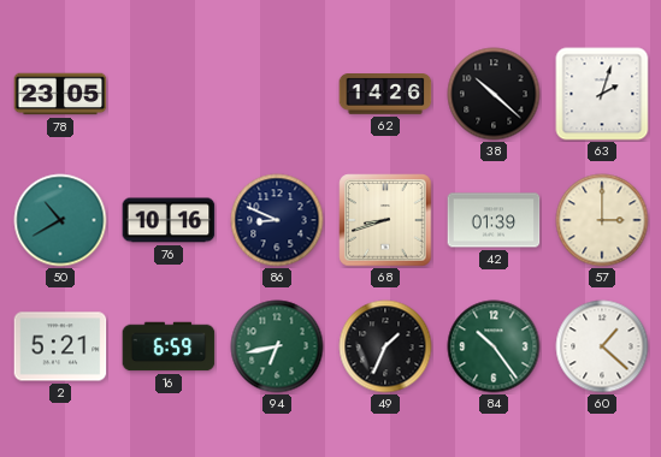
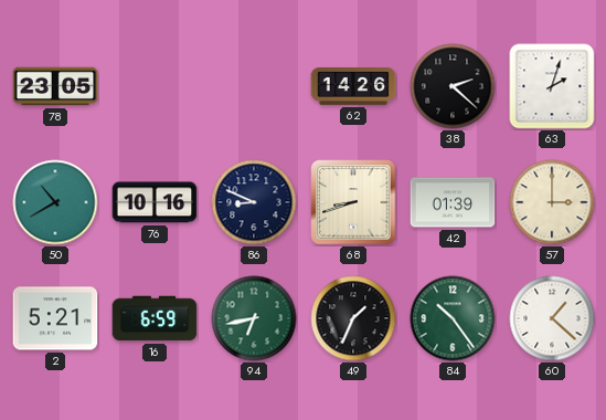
38: 10:22 -> 2:22 (453, 86)
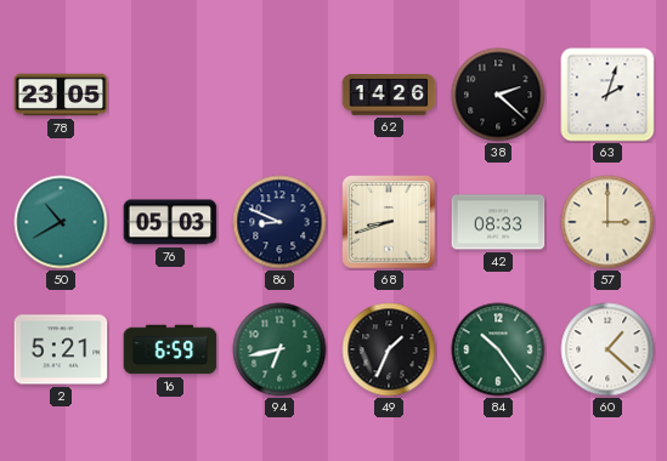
76: 10:16 -> 05:03 (170, 222)
42: 01:39 -> 08:33 (498, 222)
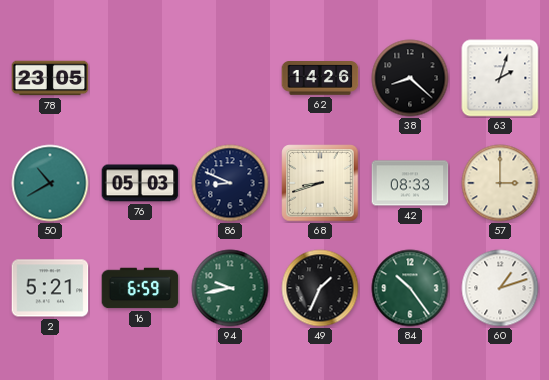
38: 2:22 -> 8:22 (410, 78)
94: 6:43 -> 9:43 (230, 288)
60: 1:22 -> 1:12 (500, 288)
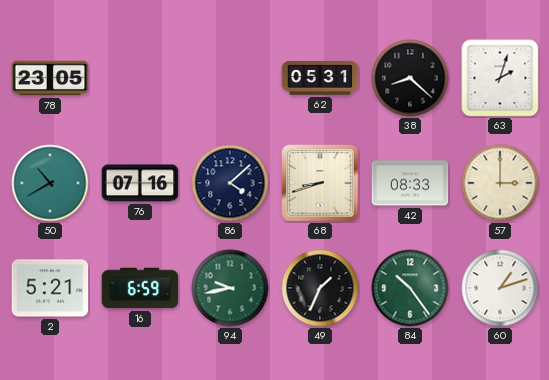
62: 14:26 -> 05:31 (320, 78)
76: 05:03 -> 07:16 (140, 183)
86: 8:49 -> 4:08 (230, 183)
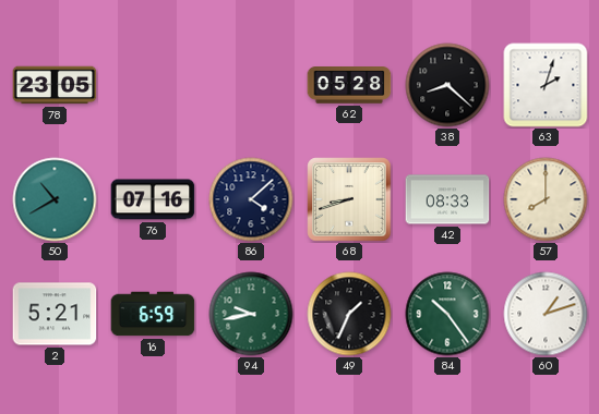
62: 05:31 -> 05:28 (349, 85)
57: 3:00 -> 8:00 (546, 199)
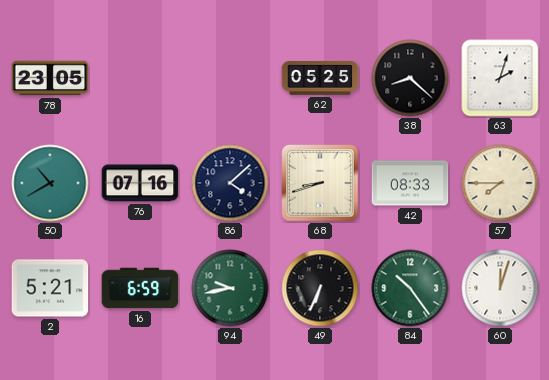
62: 05:28 -> 05:25 (320, 78)
57: 8:00 -> 7:45 (500, 183)
49: 1:34 -> 6:34 (320, 288)
60: 1:12 -> 12:03 (500, 288)
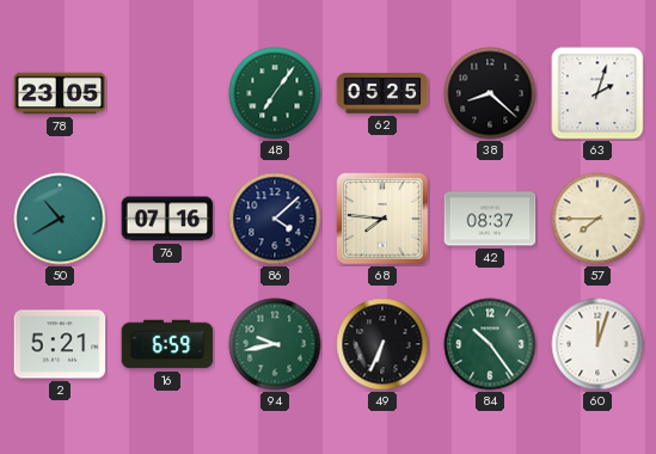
48: none -> 7:06 (275, 93)
68: 8:42 -> 7:46 (382, 219)
42: 08:33 -> 08:37 (490, 219)
